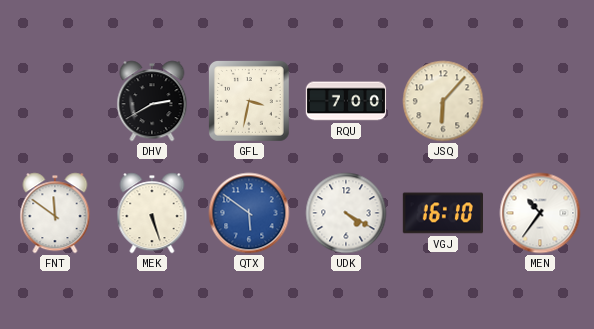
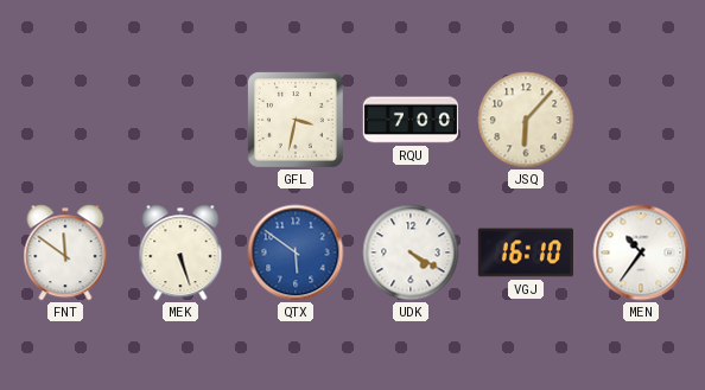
DHV: 2:40 -> none (152, 101)
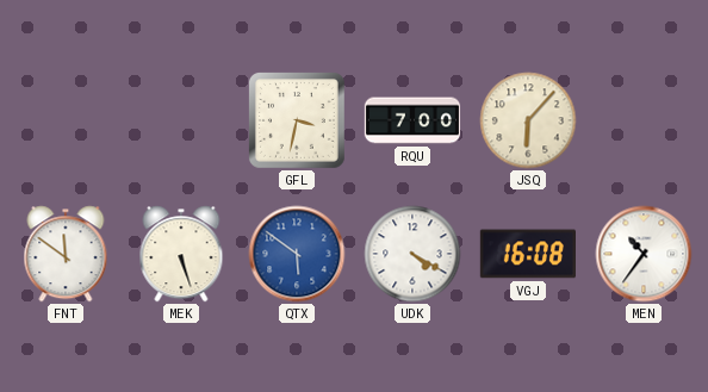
VGJ: 16:10 -> 16:08 (527, 254)
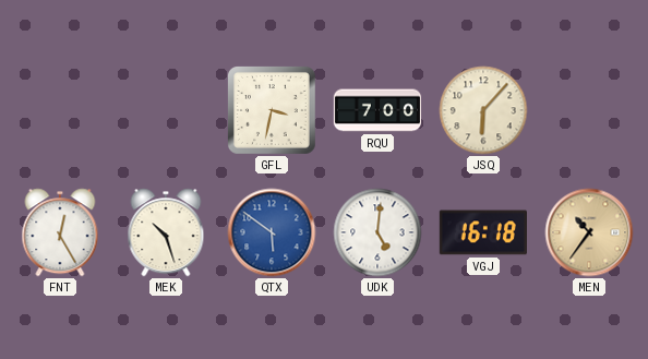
FNT: 11:51 -> 12:25 (60, 232)
MEK: 5:27 -> 10:27 (166, 232)
UDK: 4:20 -> 5:01 (377, 232)
VGJ: 16:08 -> 16:18 (482, 232)
MEN dial: white -> champagne (589, 232)
